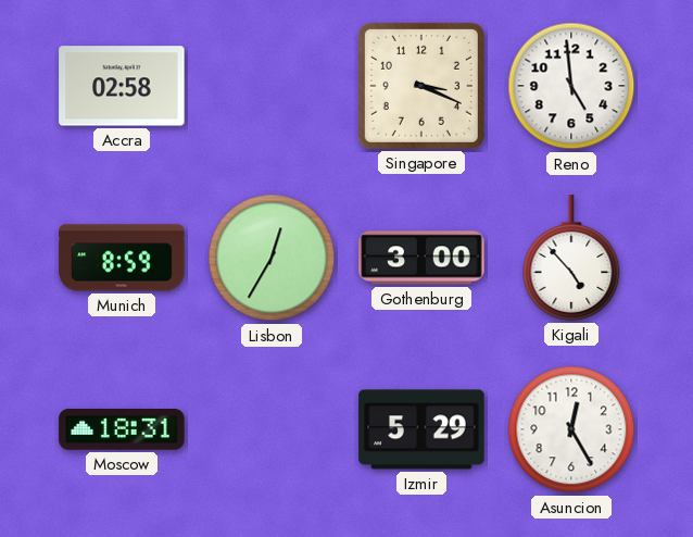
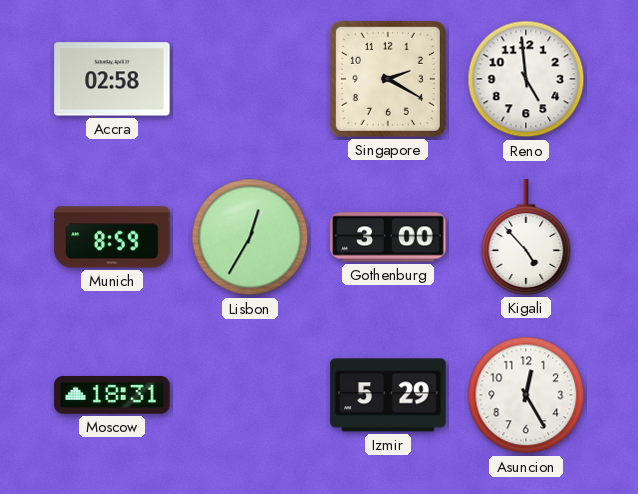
Singapore: 3:19 -> 2:20 (388, 79)
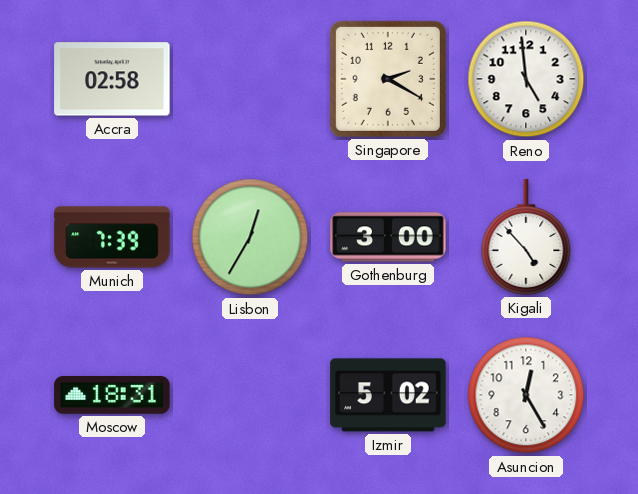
Munich: 8:59 -> 7:39 (112, 237)
Izmir: 5:29 -> 5:02 (388, 395)
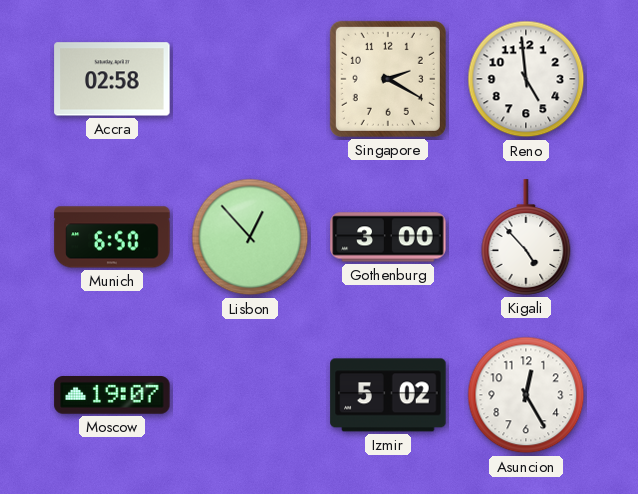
Munich: 7:39 -> 6:50 (112, 237)
Lisbon: 12:35 -> 12:53 (250, 237)
Moscow: 18:31 -> 19:07 (112, 396)
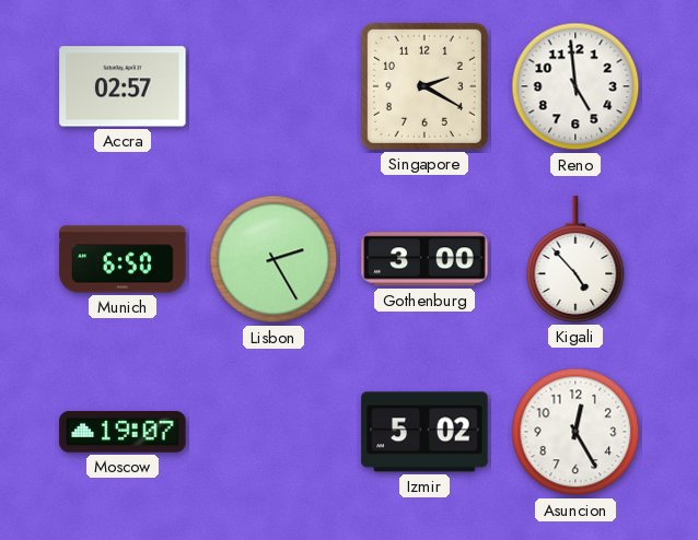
Accra: 02:58 -> 02:57 (123, 86)
Lisbon: 12:53 -> 2:25 (274, 259)
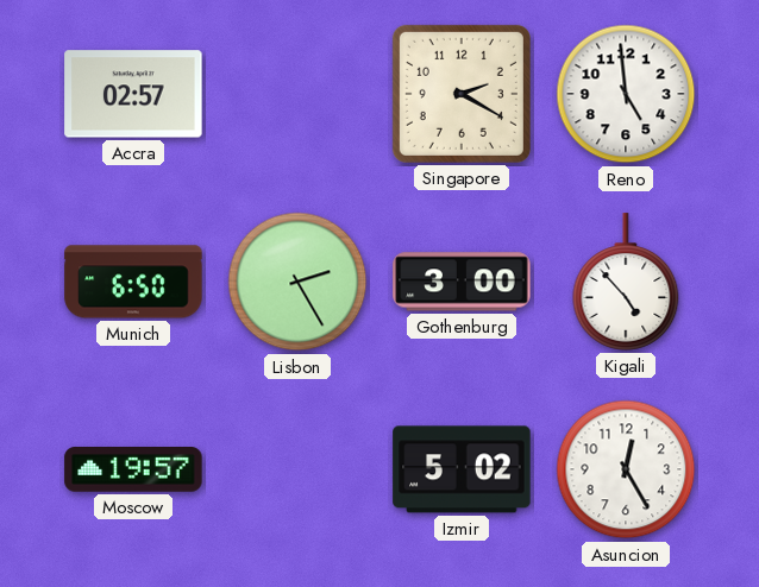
Moscow: 19:07 -> 19:57 (133, 471)
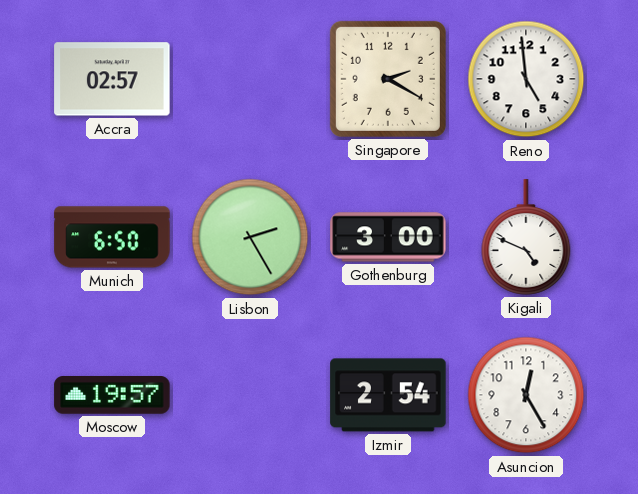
Kigali: 4:53 -> 4:49 (526, 237)
Izmir: 5:02 -> 2:54 (388, 395)
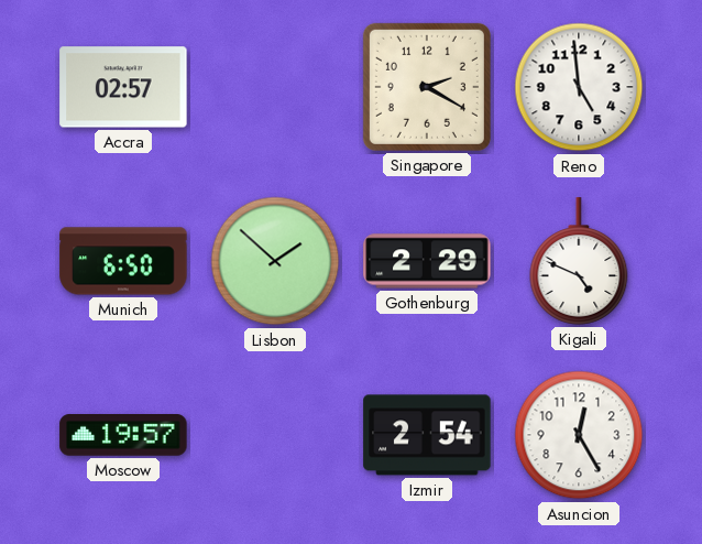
Lisbon: 2:25 -> 1:52 (275, 261)
Gothenburg: 3:00 -> 2:29 (427, 261)
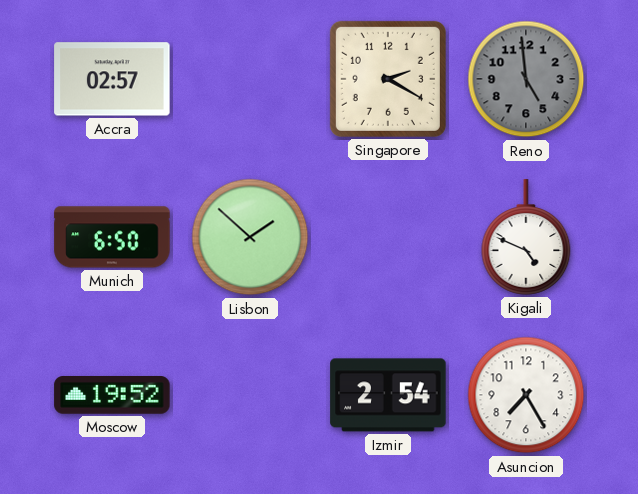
Reno dial: white -> grey (526, 79)
Gothenburg: 2:29 -> none (427, 261)
Moscow: 19:57 -> 19:52 (112, 396)
Asuncion: 12:25 -> 7:25 (526, 395)
